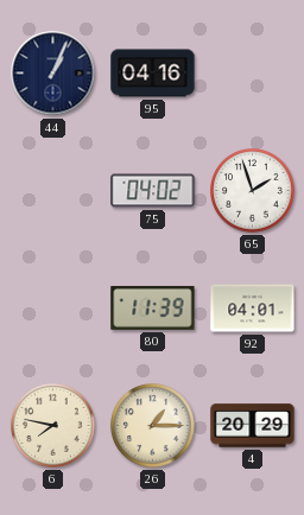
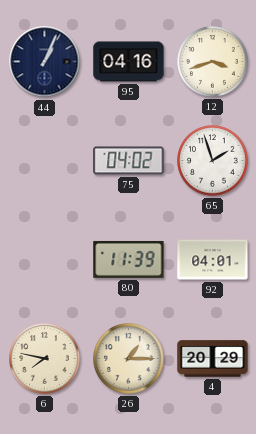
12: none -> 3:42 (213, 62)
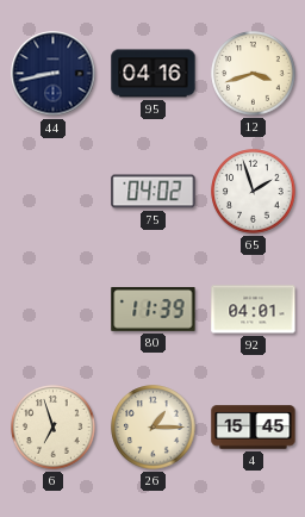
44: 1:04 -> 8:43 (54, 74)
6: 7:47 -> 6:57 (54, 428)
4: 20:29 -> 15:45 (254, 428)
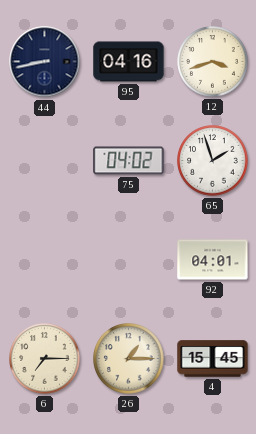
80: 11:39 -> none (154, 309)
6: 6:57 -> 7:15 (45, 359)
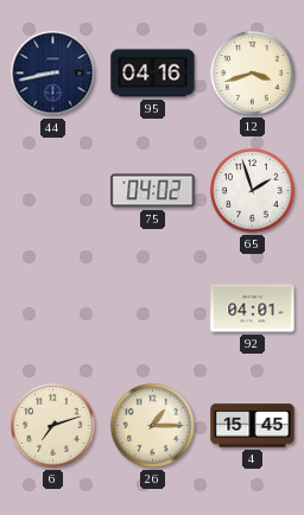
6: 7:15 -> 7:12 (53, 426)
